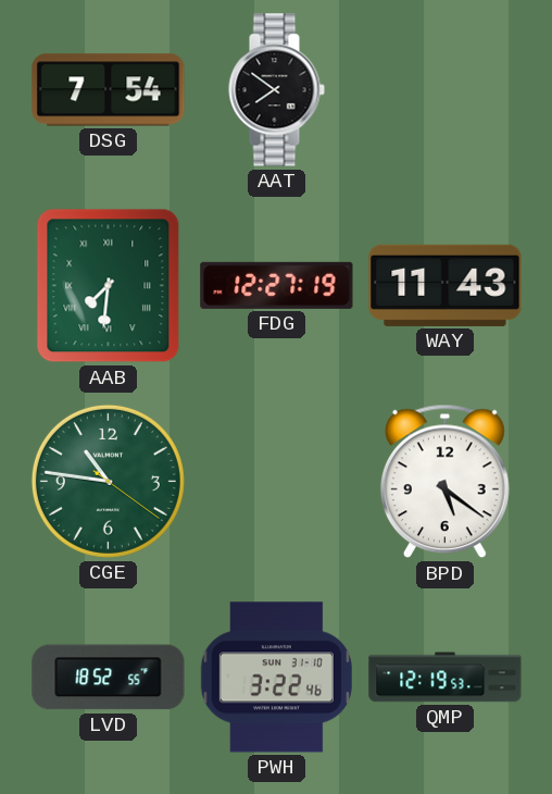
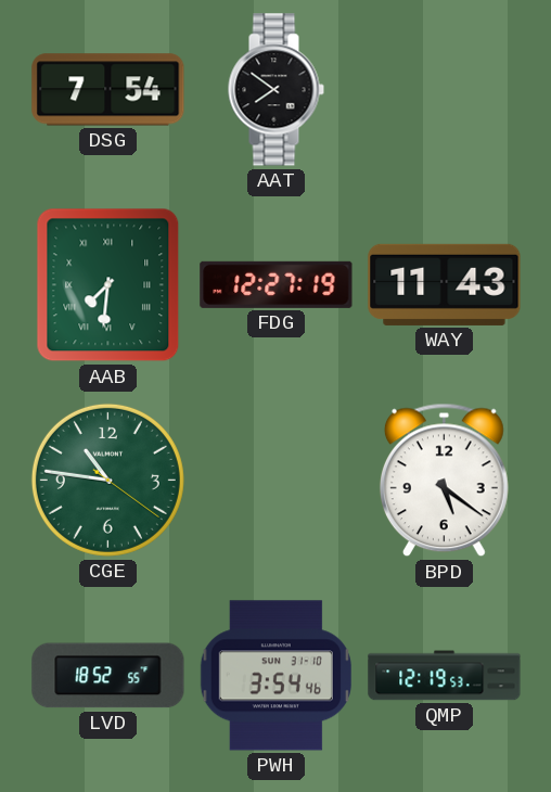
PWH: 3:22 -> 3:54 (275, 676)
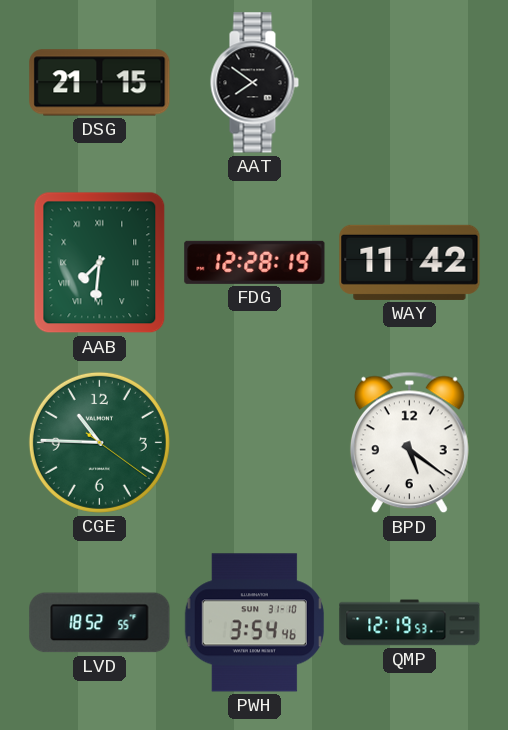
DSG: 7:54 -> 21:15 (100, 83)
FDG: 12:27 -> 12:28 (255, 262)
WAY: 11:43 -> 11:42 (410, 262)
CGE: 10:46 -> 10:45 (99, 442)
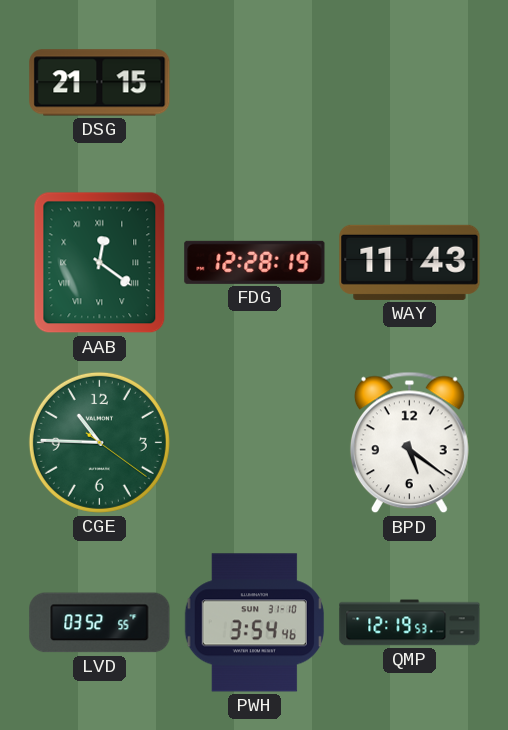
AAT: 7:51 -> none (254, 83)
AAB: 7:31 -> 12:21 (100, 263)
WAY: 11:42 -> 11:43 (410, 262)
LVD: 18:52 -> 03:52 (100, 623)
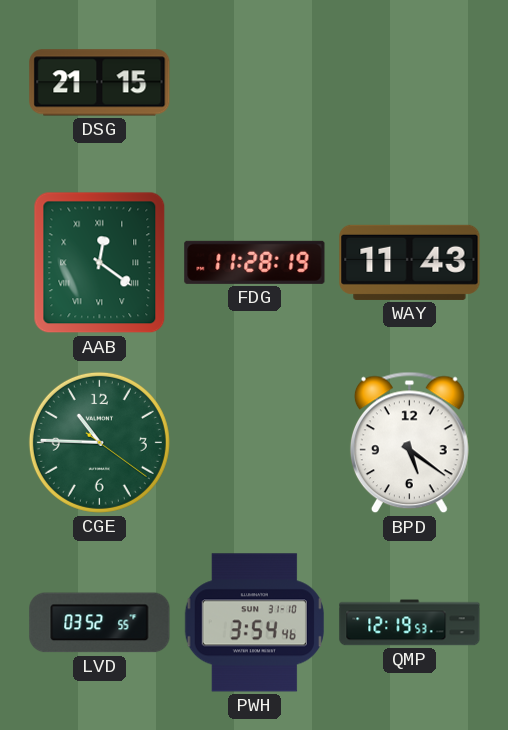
FDG: 12:28 -> 11:28 (255, 262)
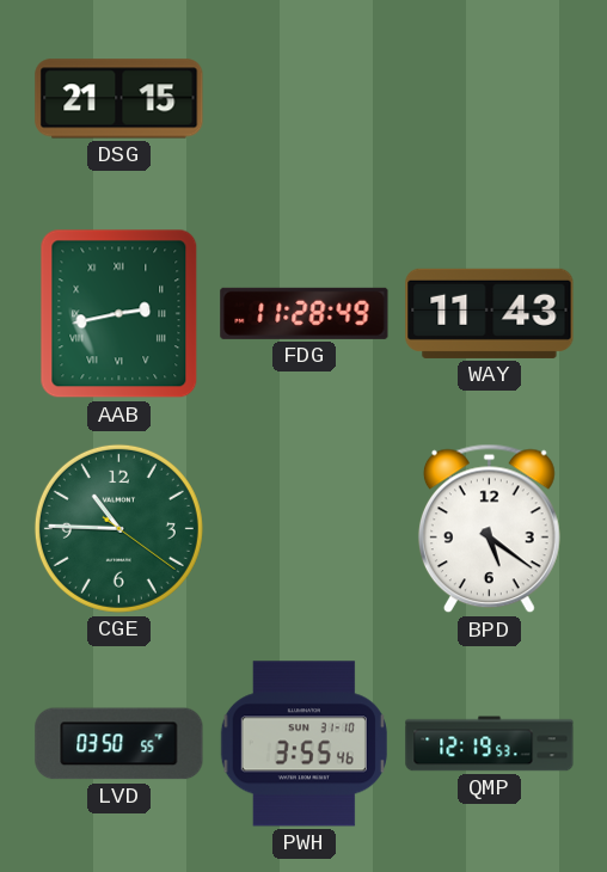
AAB: 12:21 -> 2:43 (119, 314)
FDG: 11:28:19 -> 11:28:49 (305, 313)
LVD: 03:52 -> 03:50 (119, 744)
PWH: 3:54 -> 3:55 (303, 744)
